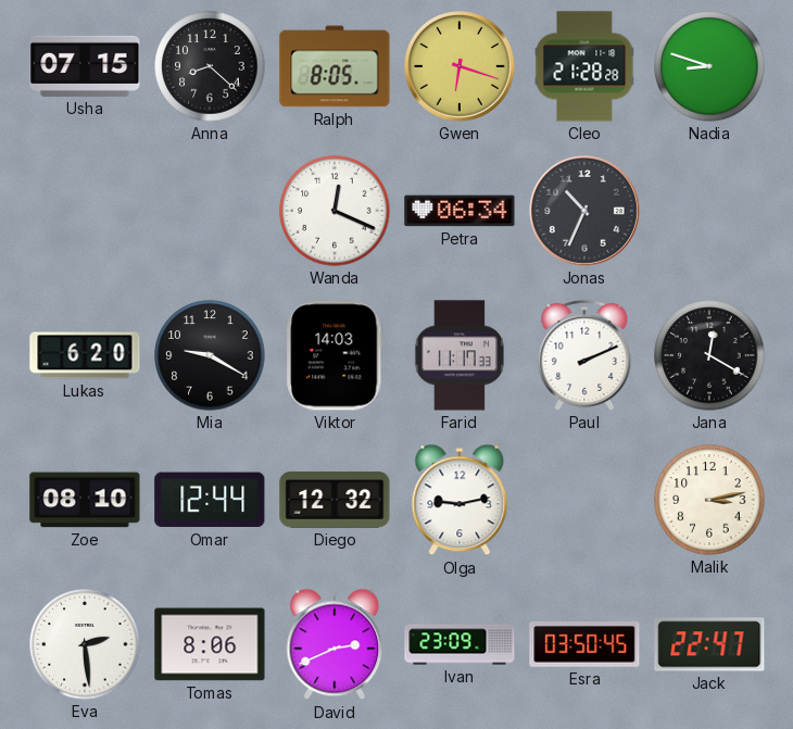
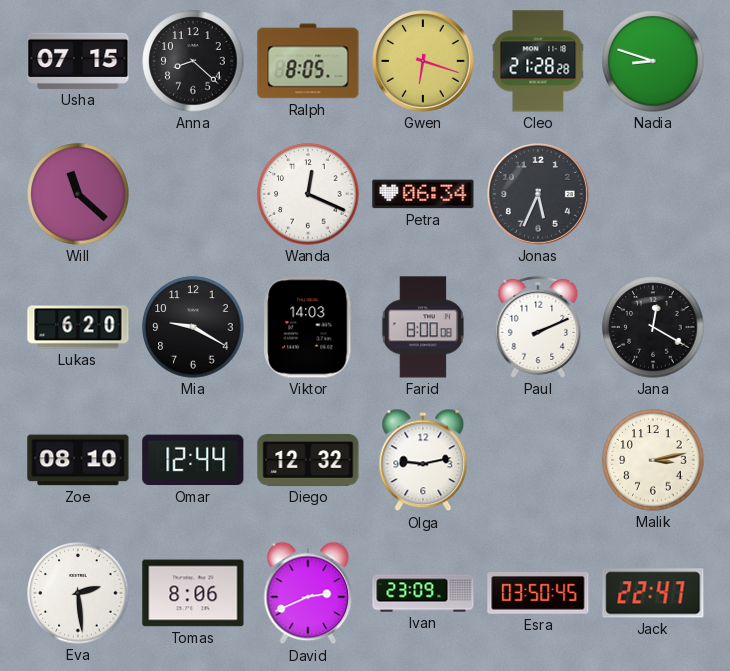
Will: none -> 11:22 (78, 194)
Jonas: 10:34 -> 5:34 (539, 195)
Farid: 11:17 -> 8:00 (422, 327)
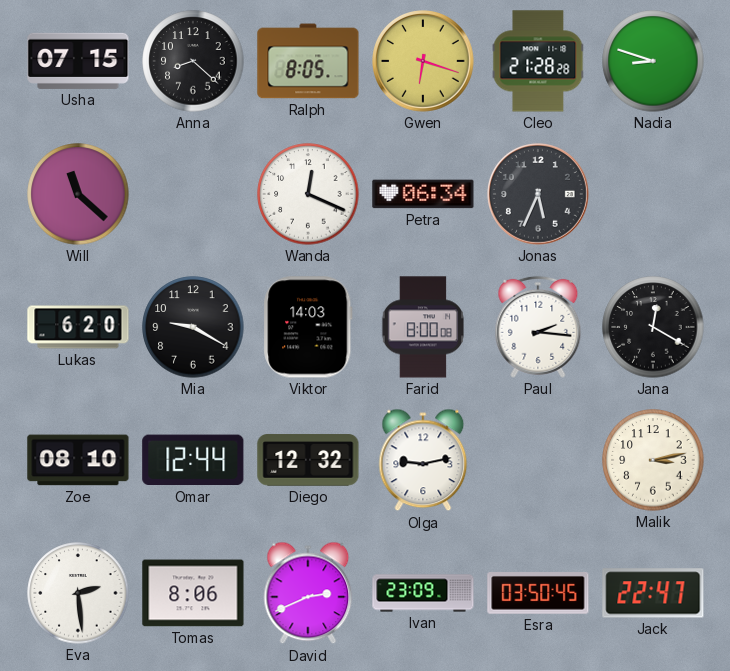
Paul: 2:11 -> 2:16 (538, 327)
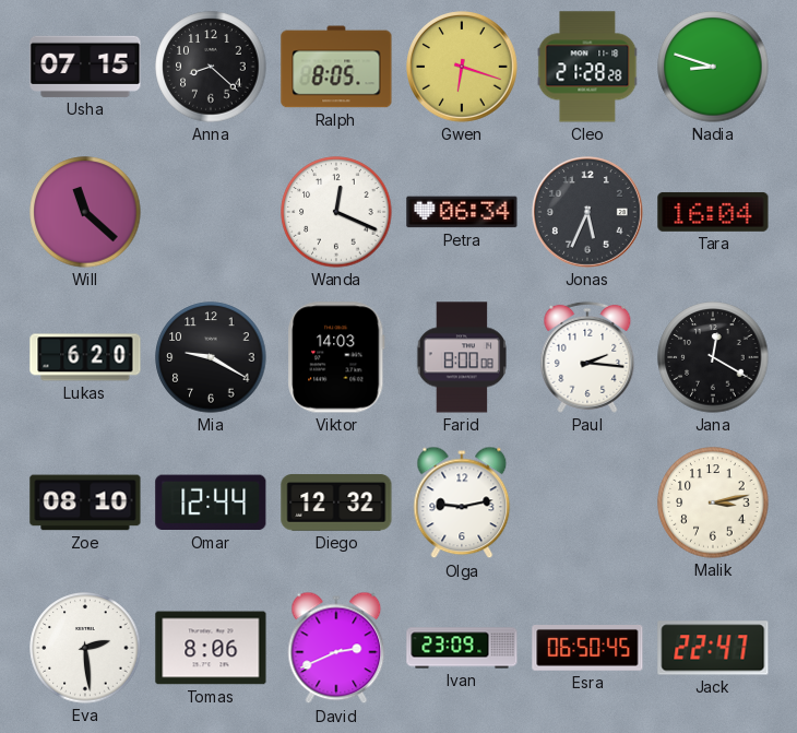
Tara: none -> 16:04 (713, 212)
Esra: 03:50 -> 06:50 (587, 649)
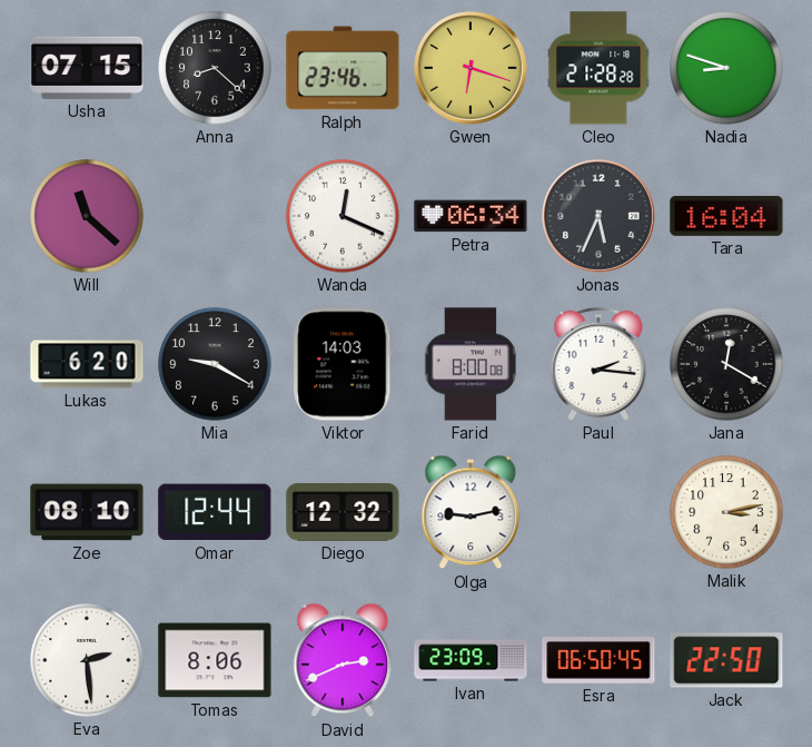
Ralph: 8:05 -> 23:46 (343, 68)
Jack: 22:47 -> 22:50 (726, 660)
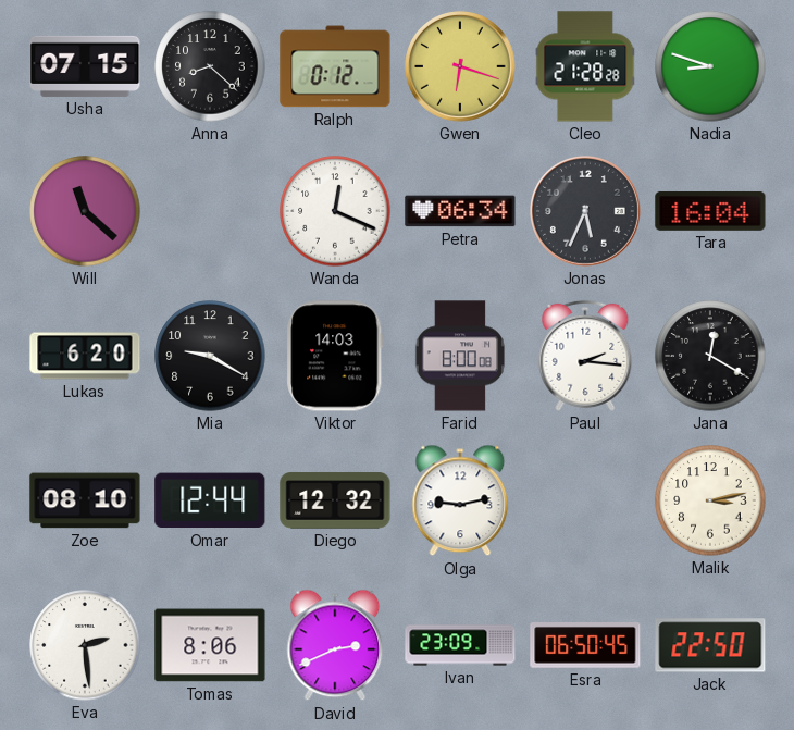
Ralph: 23:46 -> 0:12 (335, 66)
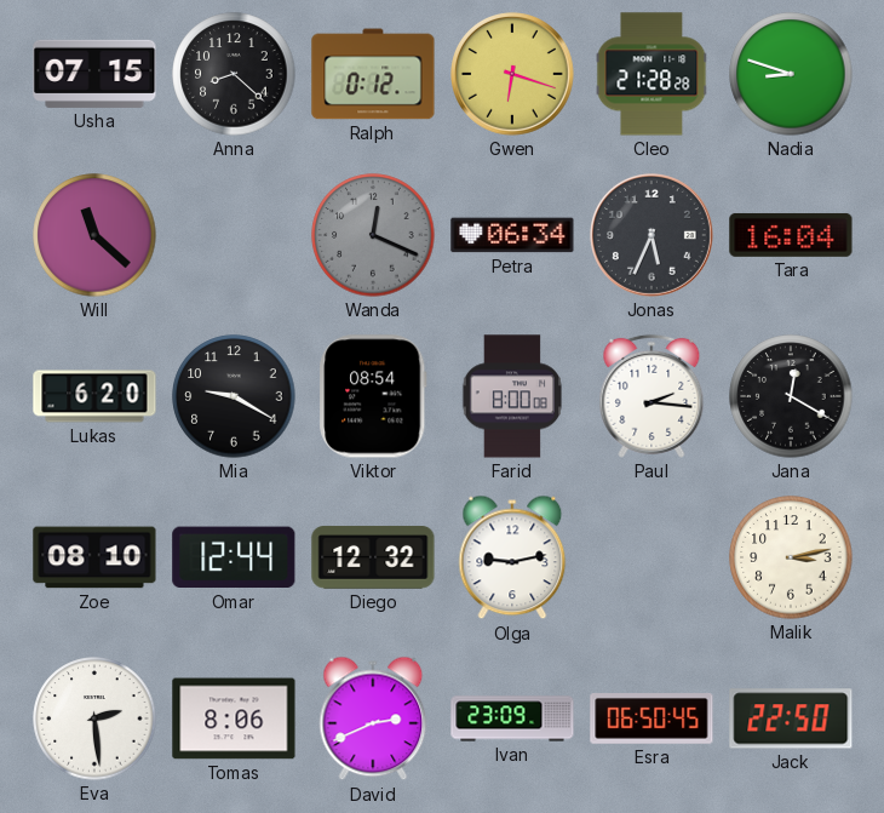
Wanda dial: white -> grey (373, 235)
Viktor: 14:03 -> 08:54 (373, 396)
